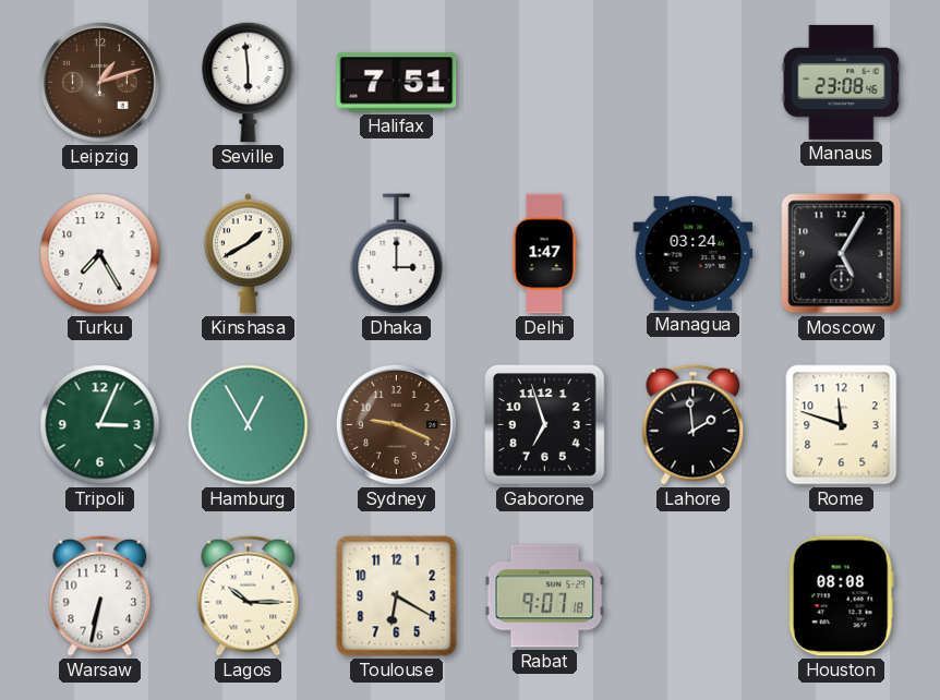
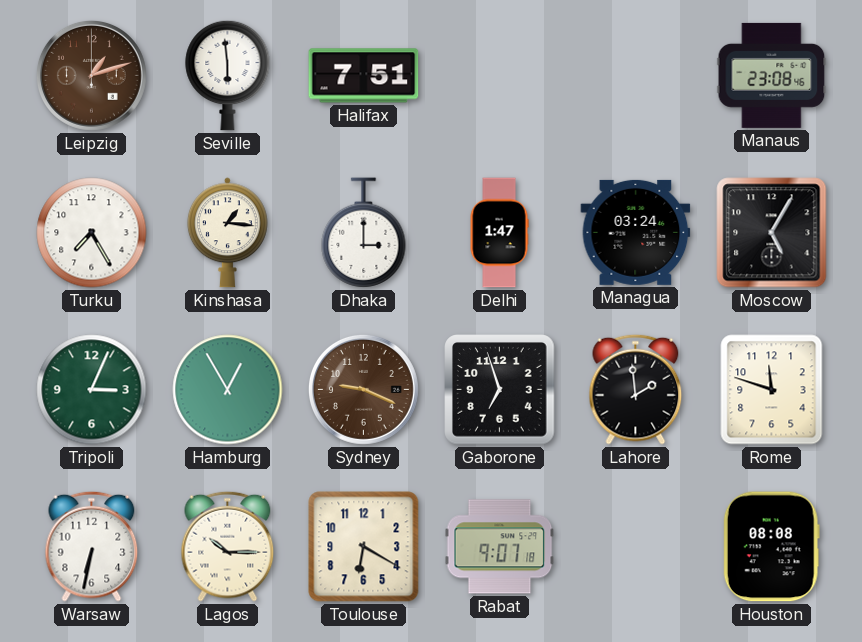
Kinshasa: 1:40 -> 1:16 (227, 233)
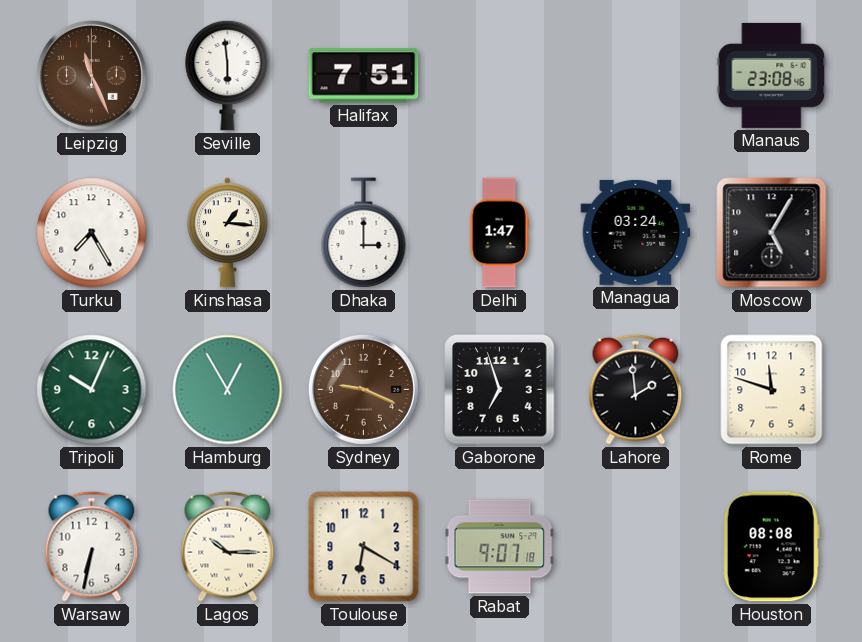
Leipzig: 1:12 -> 11:26 (91, 75)
Tripoli: 3:04 -> 10:04 (92, 390)
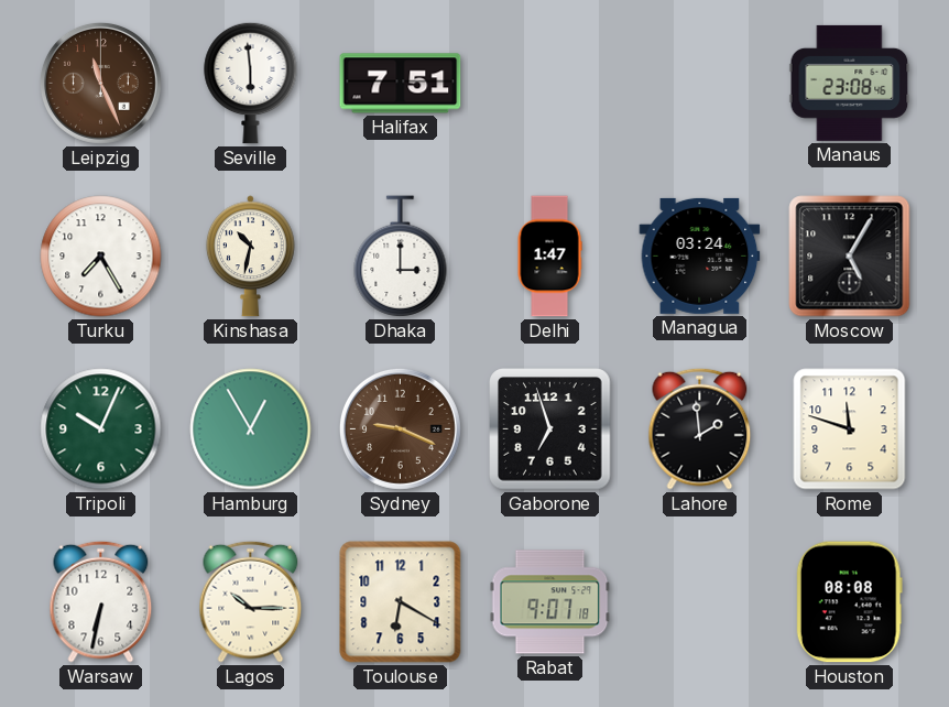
Kinshasa: 1:16 -> 10:32 (250, 257)
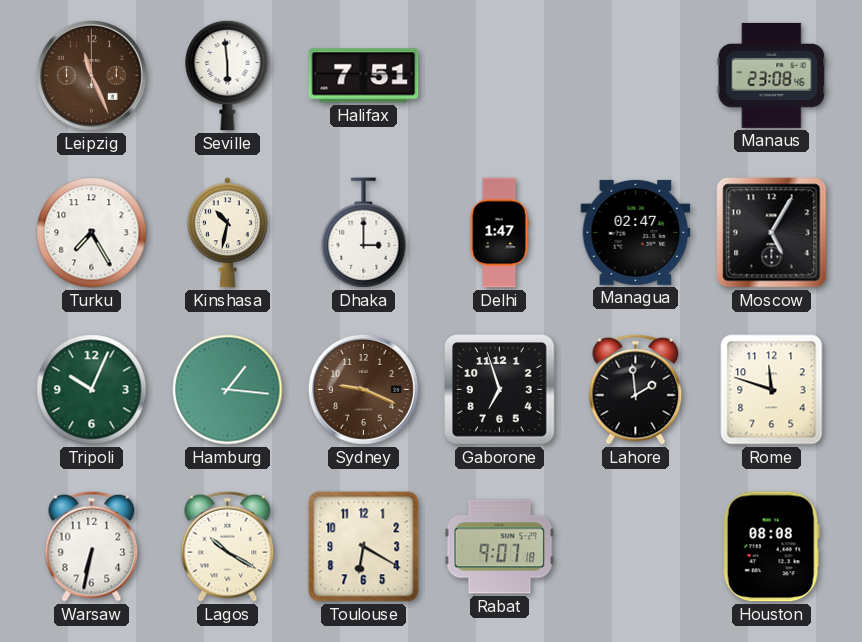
Managua: 03:24 -> 02:47 (636, 232)
Hamburg: 12:55 -> 1:16 (228, 390)
Lagos: 10:15 -> 10:20 (228, 546)
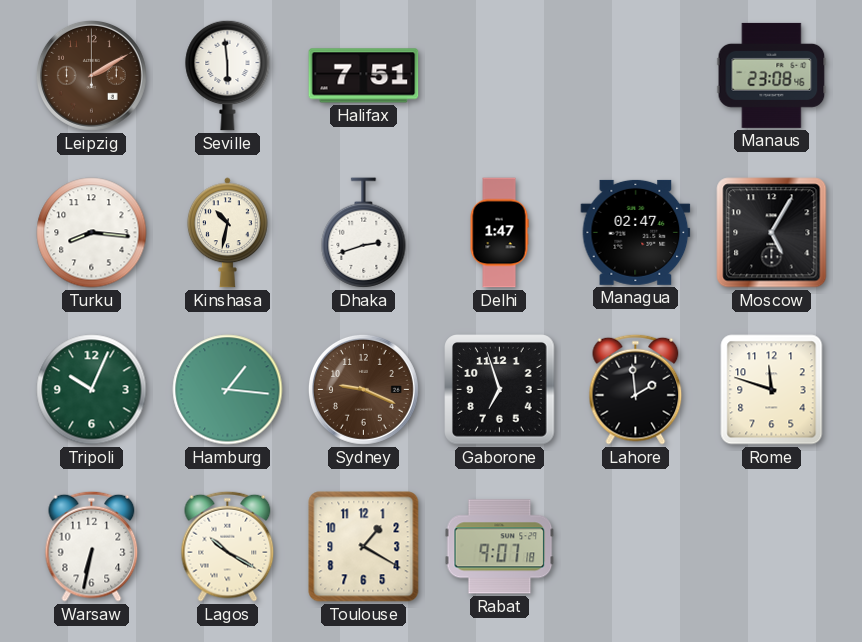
Leipzig: 11:26 -> 2:10 (91, 75)
Turku: 7:25 -> 8:16 (92, 233)
Dhaka: 3:00 -> 2:42 (364, 233)
Toulouse: 6:20 -> 1:20 (364, 547)
Houston: 08:08 -> none (771, 547)
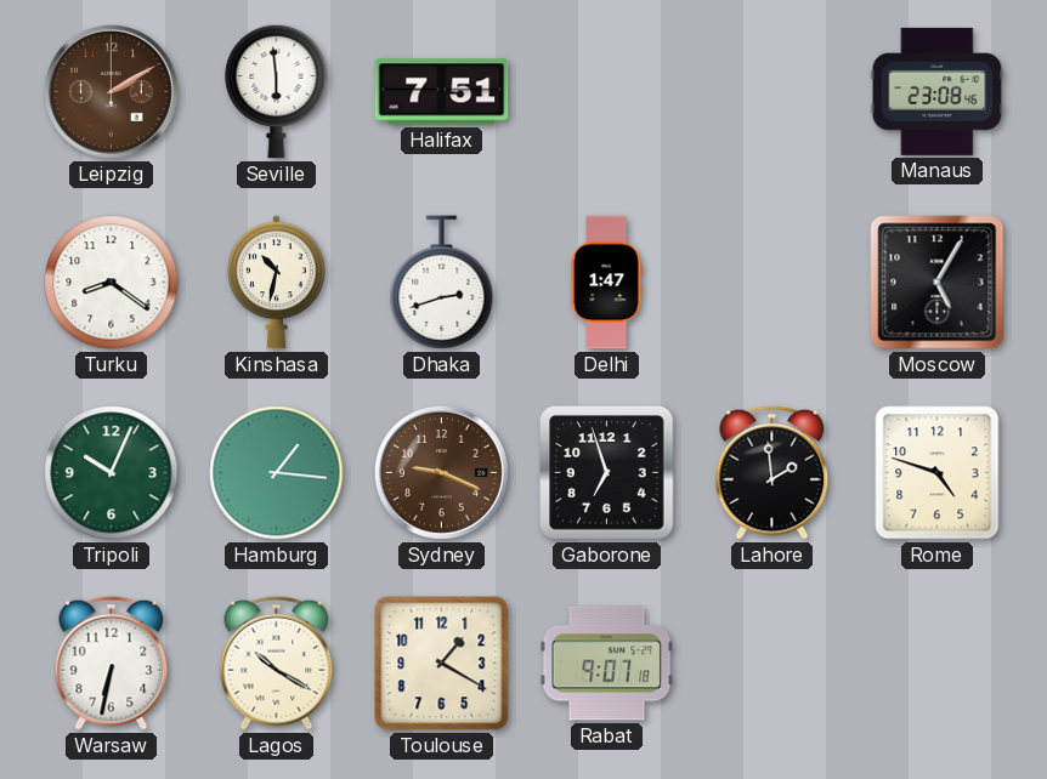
Turku: 8:16 -> 8:21 (112, 283)
Managua: 02:47 -> none (636, 232)
Rome: 11:48 -> 4:48 (938, 473)
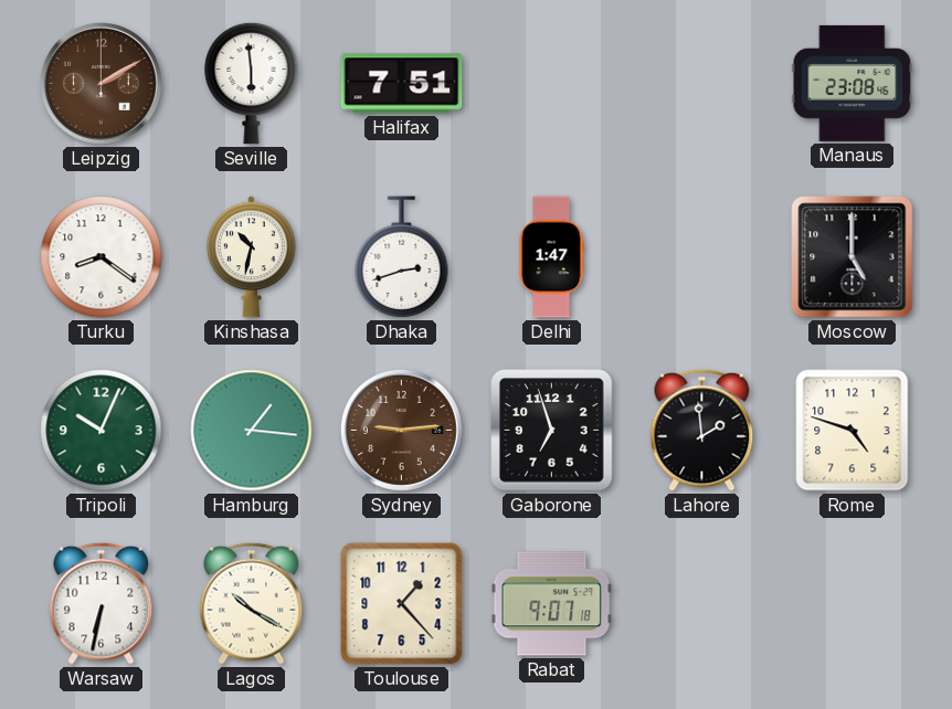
Moscow: 5:05 -> 5:00 (853, 257)
Sydney: 9:19 -> 9:14 (401, 430)
Toulouse: 1:20 -> 1:23 (402, 604)
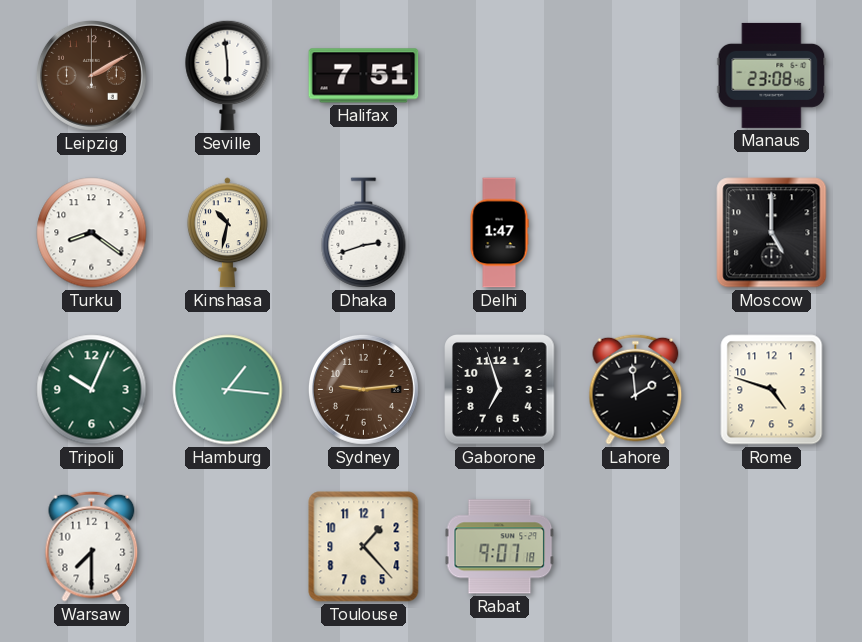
Warsaw: 6:32 -> 7:30 (92, 546)
Lagos: 10:20 -> none (252, 603)
